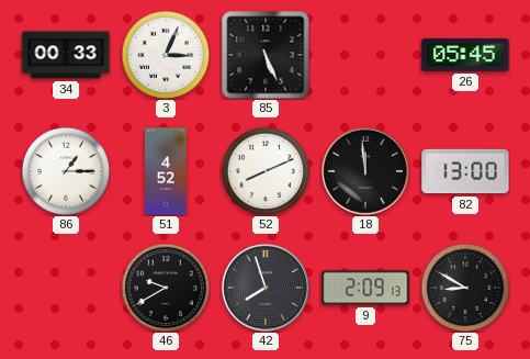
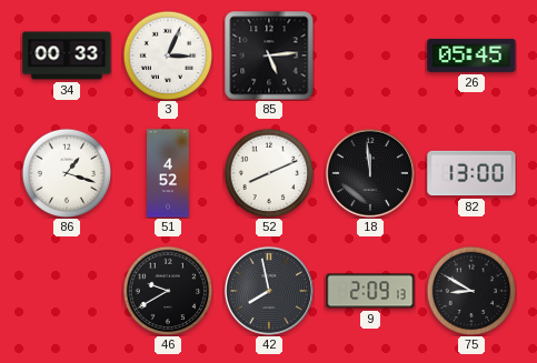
85: 5:26 -> 5:14 (269, 56)
86: 1:15 -> 1:18 (67, 173)
42: 7:57 -> 7:58 (269, 291)
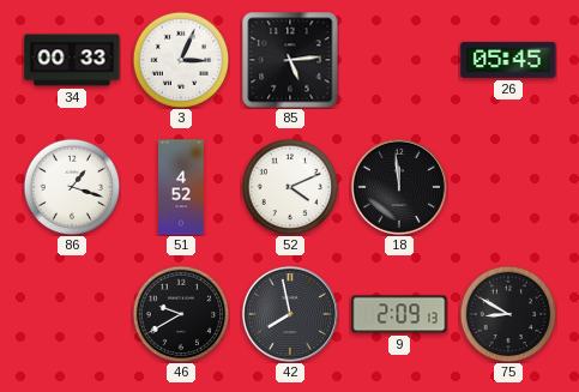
52: 8:11 -> 4:11 (290, 187)
82: 13:00 -> none (471, 173)
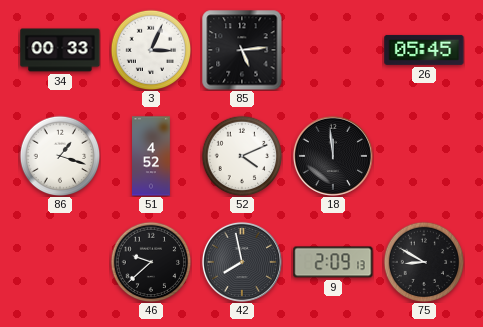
46: 9:40 -> 9:38 (151, 262)
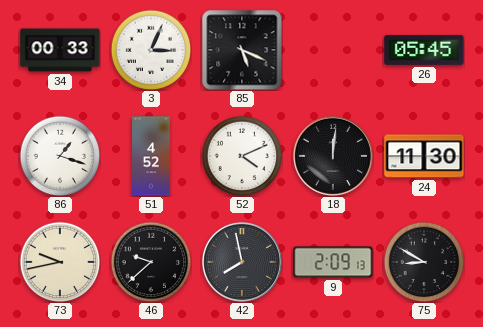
85: 5:14 -> 5:19 (242, 50)
18: 11:59 -> 12:01 (333, 156)
24: none -> 11:30 (424, 156)
73: none -> 9:43 (60, 262)
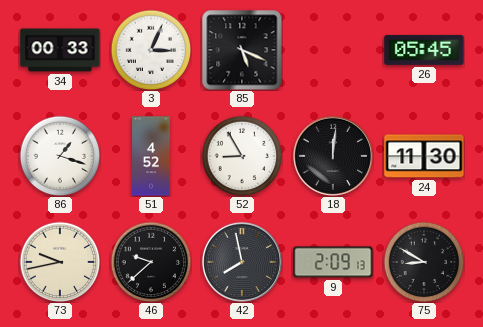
52: 4:11 -> 8:55 (242, 156)
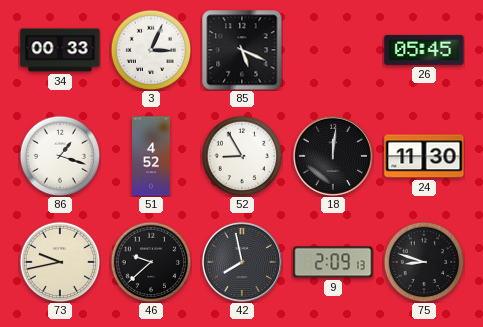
75: 8:50 -> 8:48 (424, 262)
